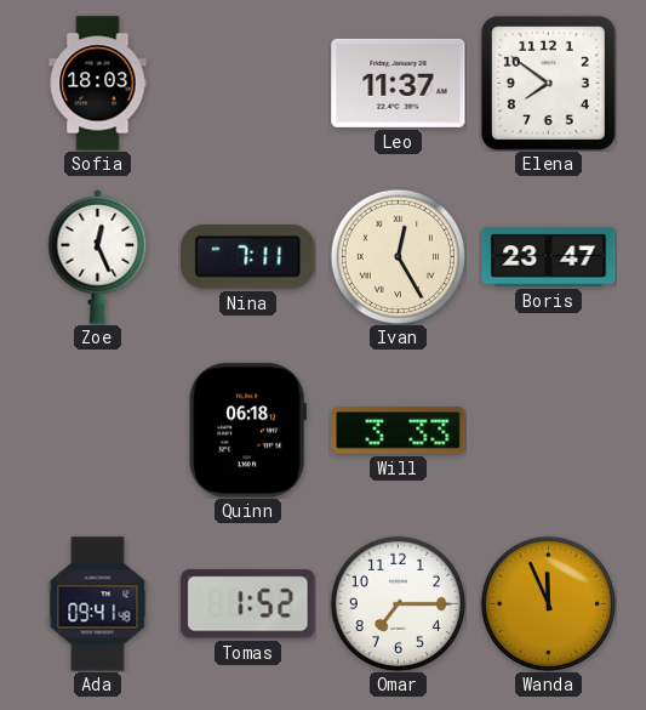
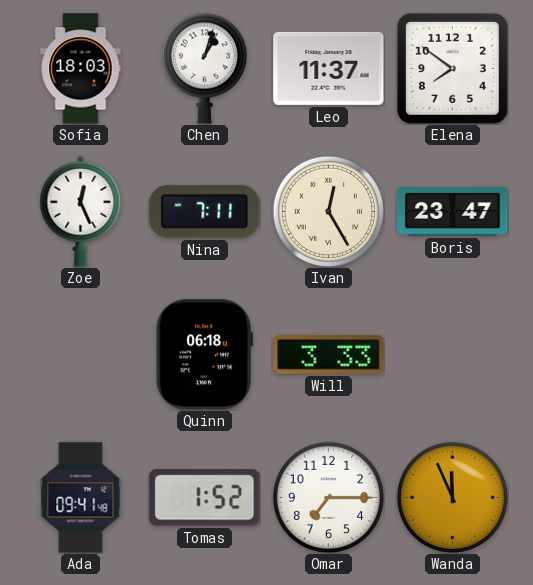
Chen: none -> 1:03 (204, 68)
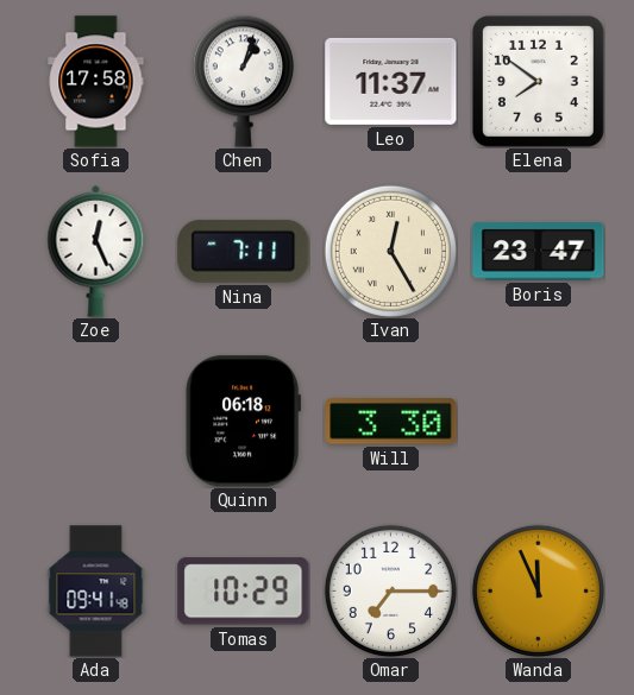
Sofia: 18:03 -> 17:58 (96, 82)
Will: 3:33 -> 3:30 (391, 422)
Tomas: 1:52 -> 10:29 (244, 592)
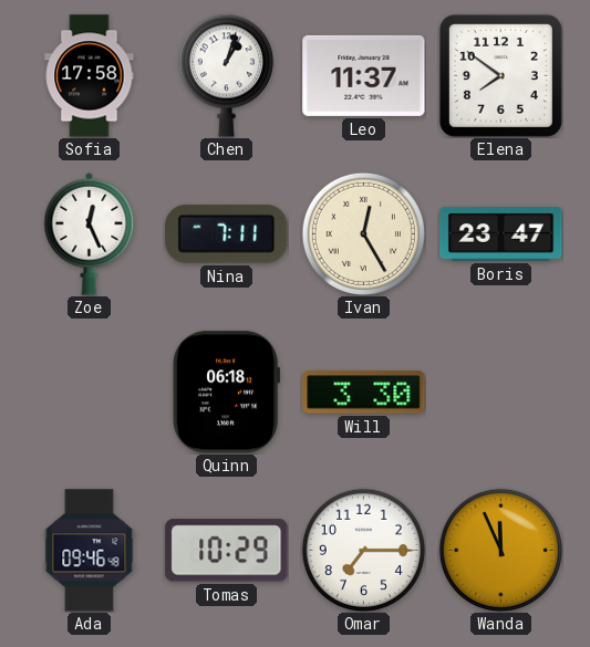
Ada: 09:41 -> 09:46 (90, 551)
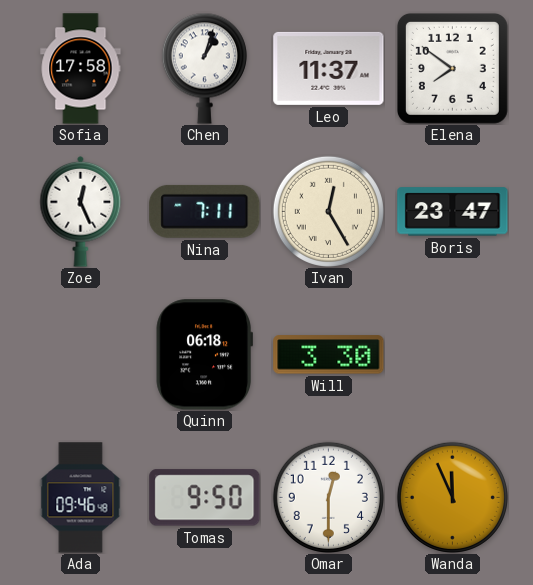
Tomas: 10:29 -> 9:50 (205, 498)
Omar: 7:15 -> 12:30 (328, 497)
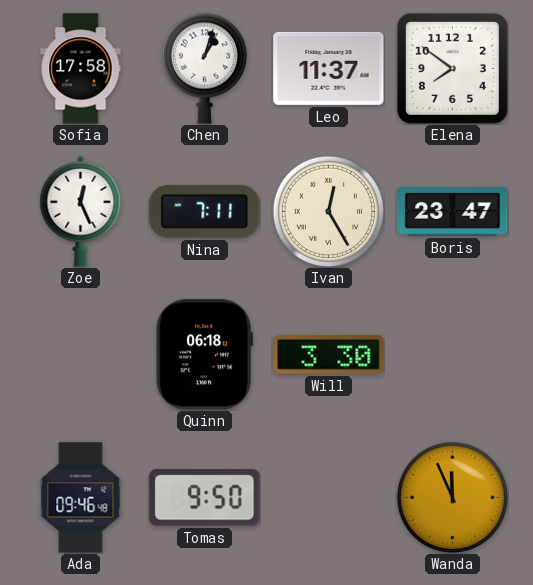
Omar: 12:30 -> none (328, 497)
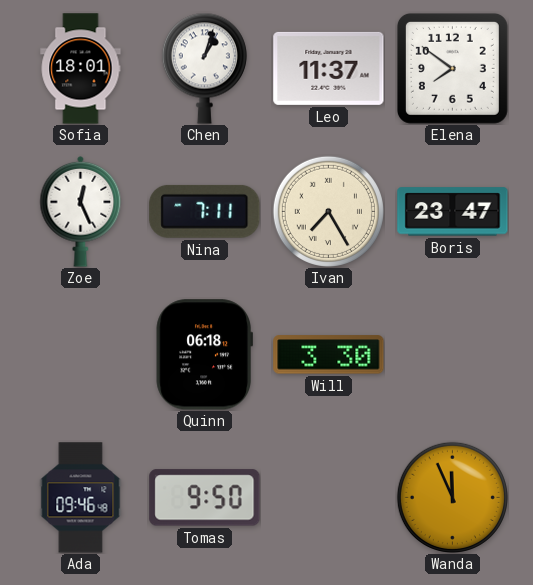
Sofia: 17:58 -> 18:01 (81, 69)
Ivan: 12:25 -> 7:25 (328, 211)
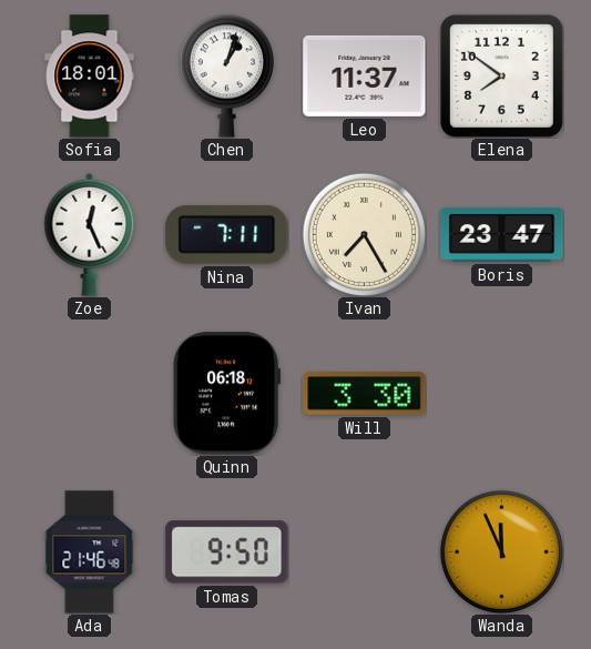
Ada: 09:46 -> 21:46 (90, 552)
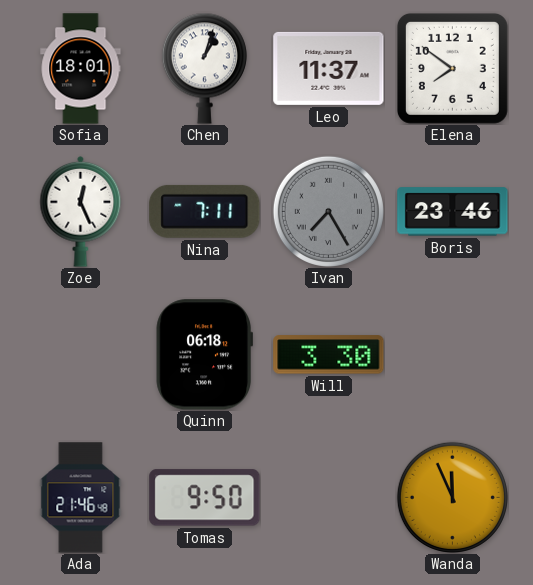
Ivan dial: cream -> grey (328, 211)
Boris: 23:47 -> 23:46 (453, 212)
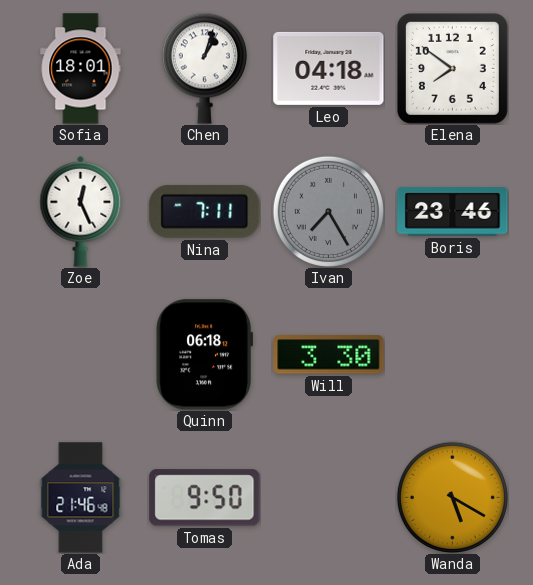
Leo: 11:37 -> 04:18 (329, 68)
Wanda: 11:56 -> 5:20 (452, 497)
